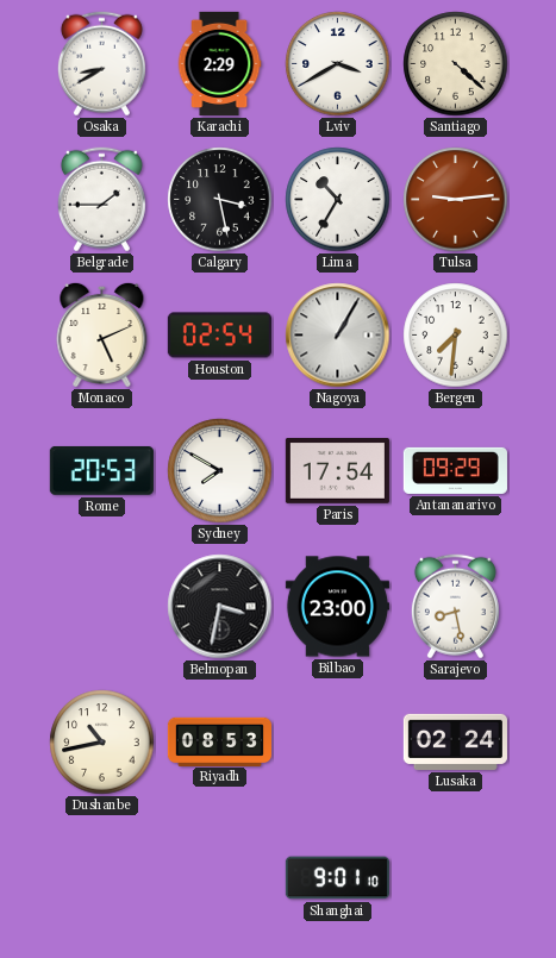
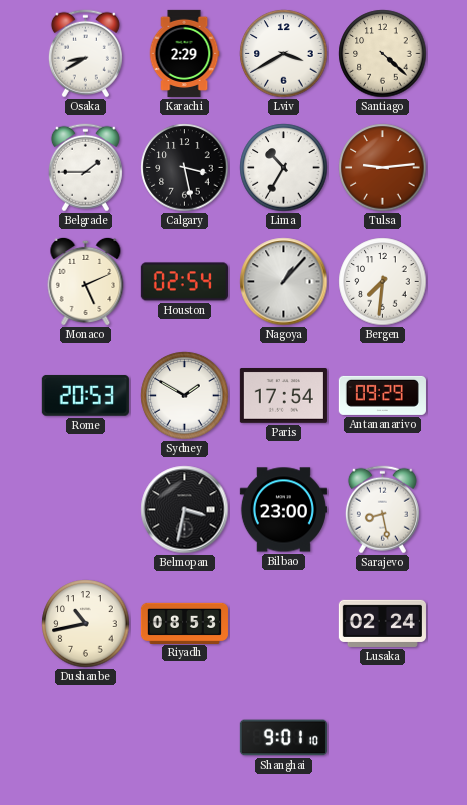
Nagoya: 1:05 -> 1:07 (284, 282)
Sydney: 7:50 -> 1:50 (185, 396)
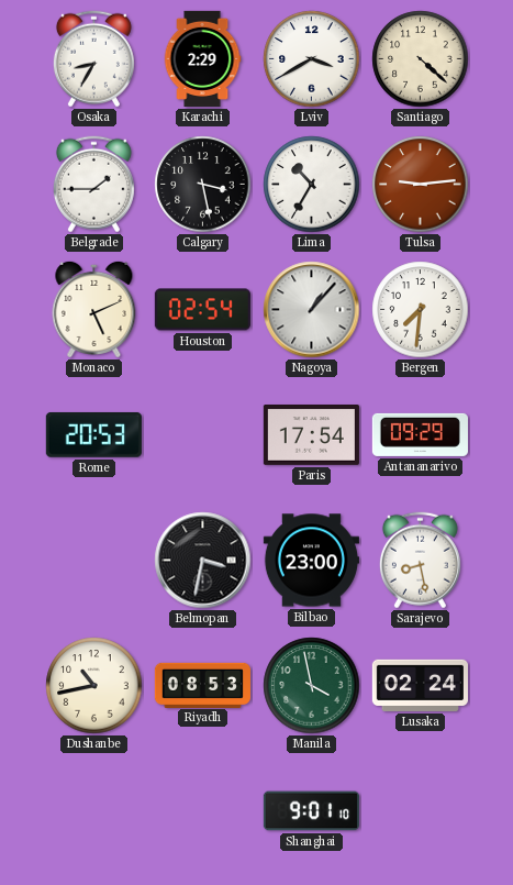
Osaka: 8:40 -> 8:35 (93, 59)
Sydney: 1:50 -> none (185, 396)
Manila: none -> 3:58 (312, 686)
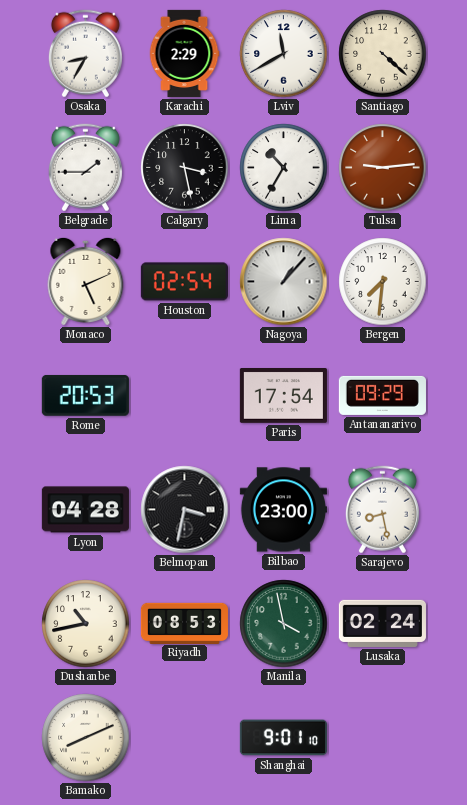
Lviv: 3:40 -> 11:40 (284, 54)
Lyon: none -> 04:28 (85, 510)
Bamako: none -> 8:11 (86, 738)
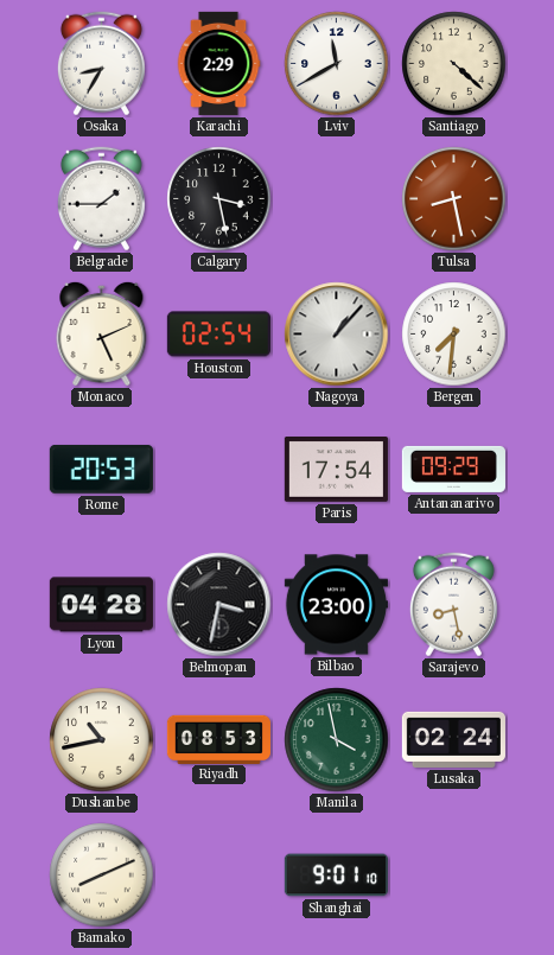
Lima: 10:35 -> none (284, 168)
Tulsa: 9:14 -> 8:28 (454, 199)
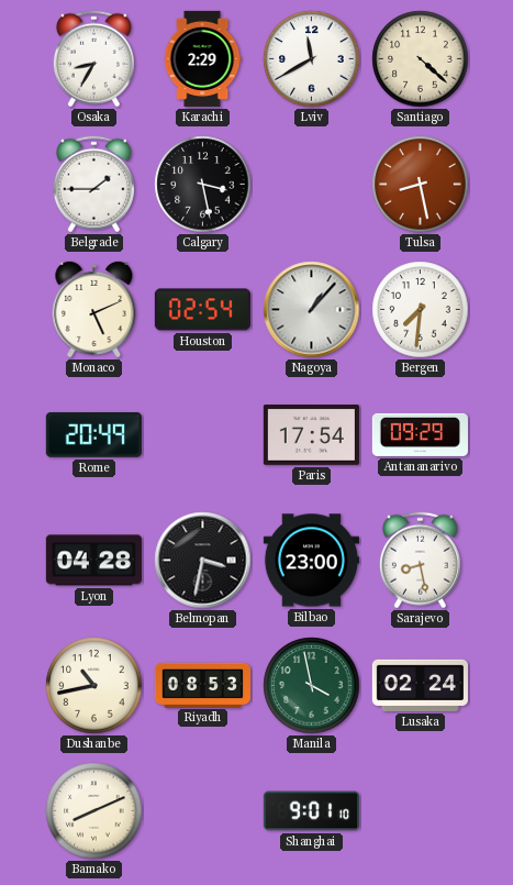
Rome: 20:53 -> 20:49 (93, 435)
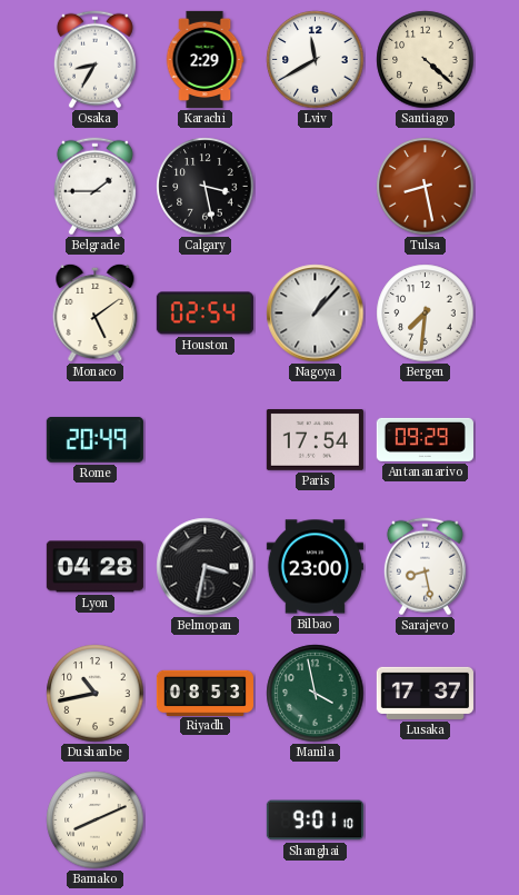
Monaco: 5:11 -> 5:09 (96, 312)
Lusaka: 02:24 -> 17:37 (425, 693)
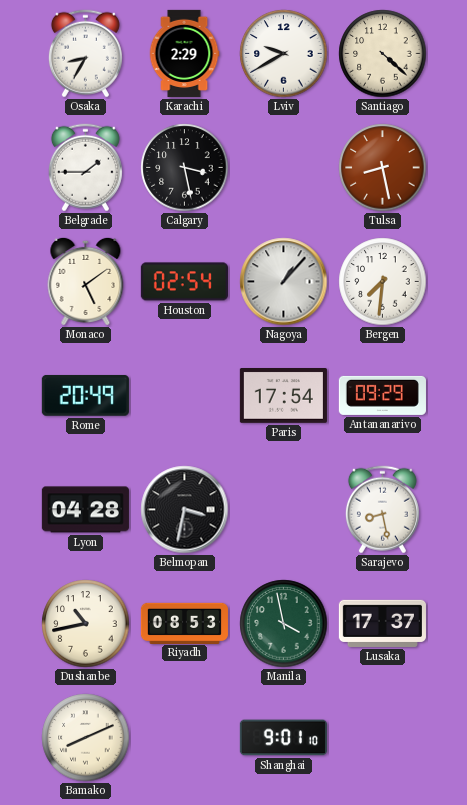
Lviv: 11:40 -> 9:40 (284, 54)
Bilbao: 23:00 -> none (315, 567)
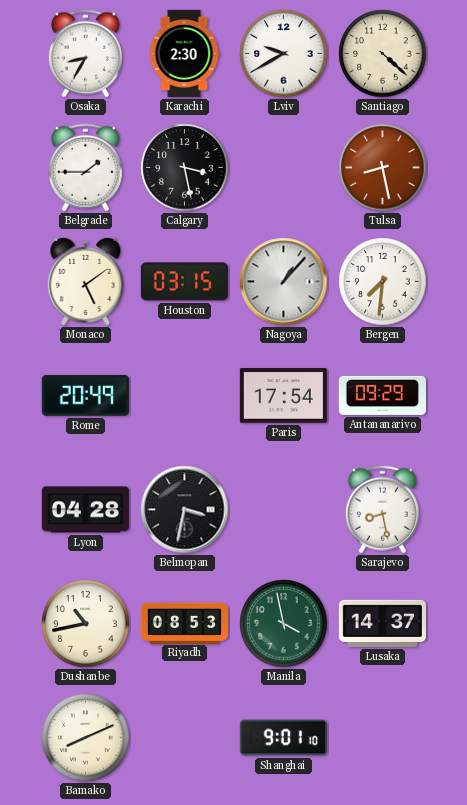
Karachi: 2:29 -> 2:30 (184, 53)
Houston: 02:54 -> 03:15 (184, 282)
Lusaka: 17:37 -> 14:37 (382, 623)
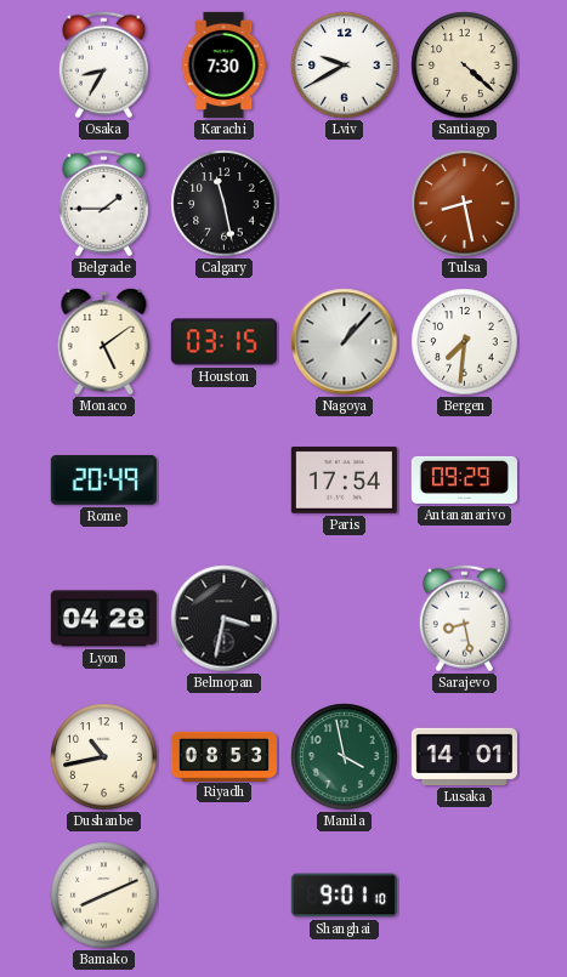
Karachi: 2:30 -> 7:30 (223, 64)
Calgary: 3:28 -> 11:28 (225, 204)
Lusaka: 14:37 -> 14:01 (464, 756)
